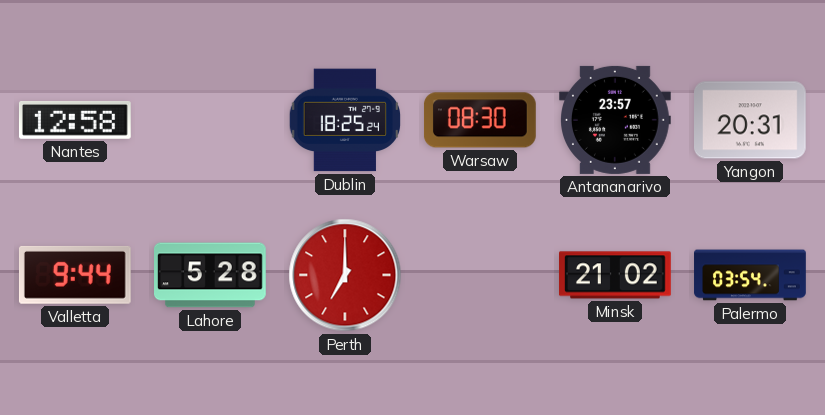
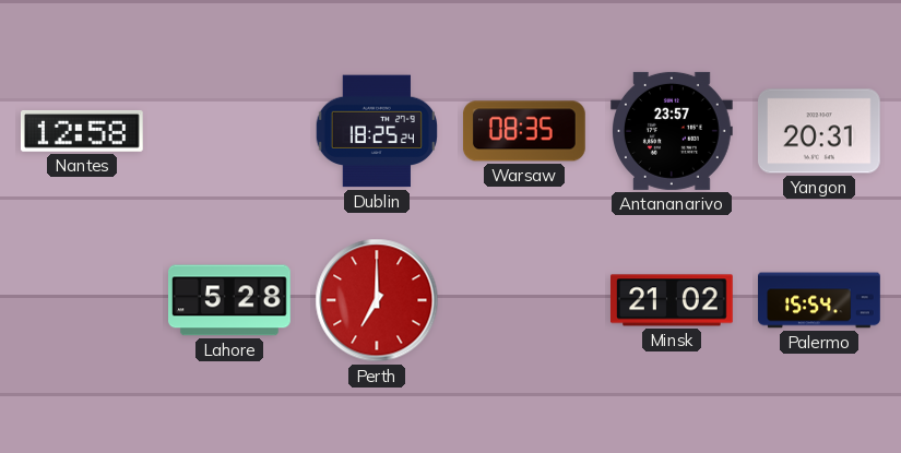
Warsaw: 08:30 -> 08:35 (524, 131)
Valletta: 9:44 -> none (75, 275)
Palermo: 03:54 -> 15:54 (819, 300)
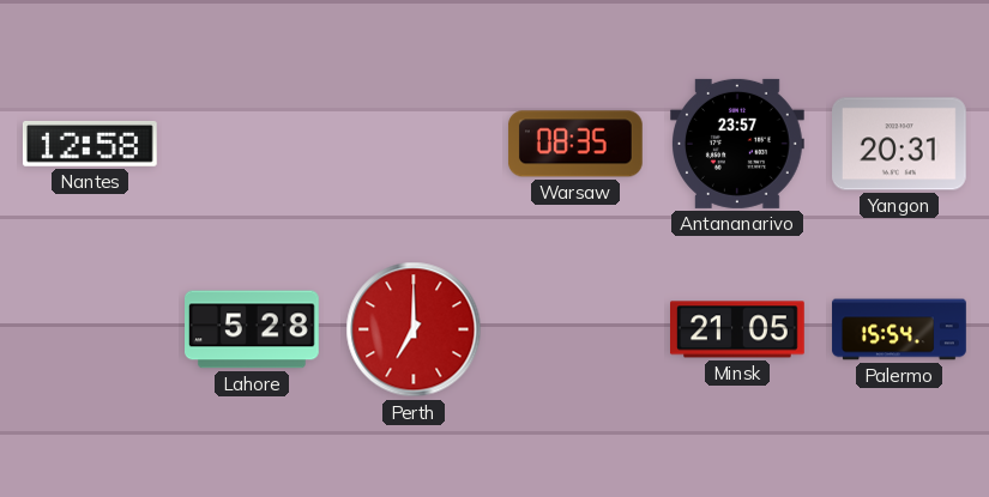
Dublin: 18:25 -> none (376, 131)
Minsk: 21:02 -> 21:05 (738, 329)
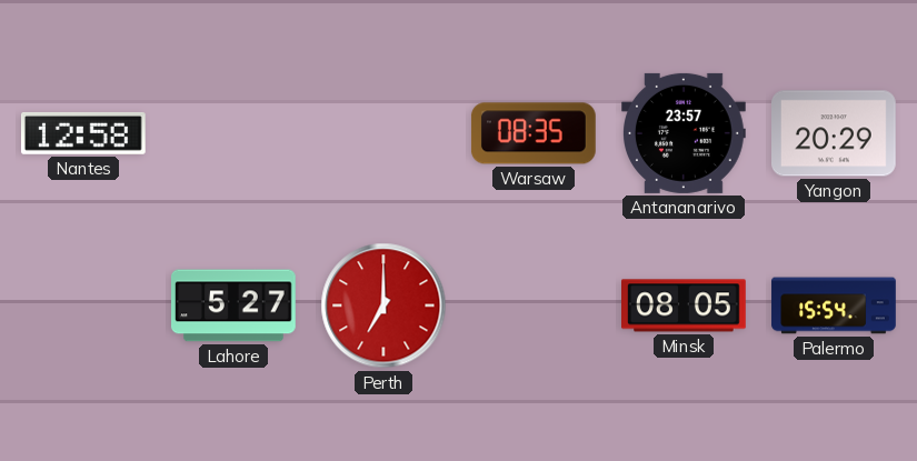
Yangon: 20:31 -> 20:29 (835, 133)
Lahore: 5:28 -> 5:27 (235, 305)
Minsk: 21:05 -> 08:05 (685, 305)
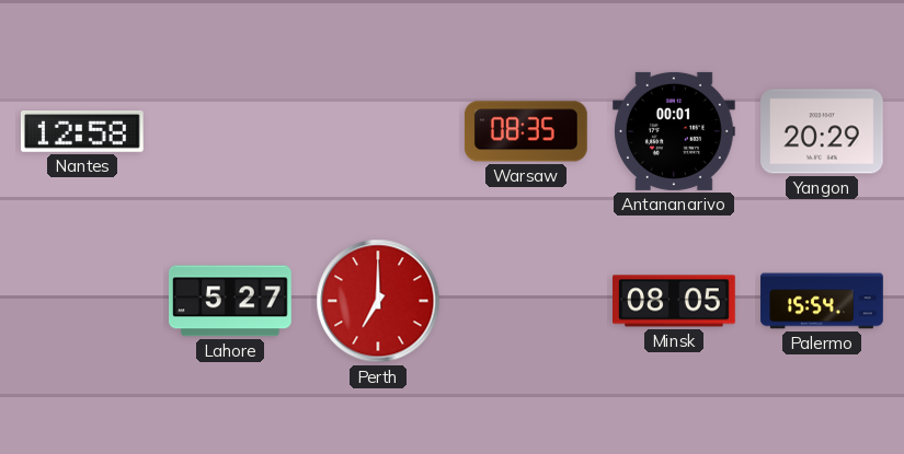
Antananarivo: 23:57 -> 00:01 (675, 131)
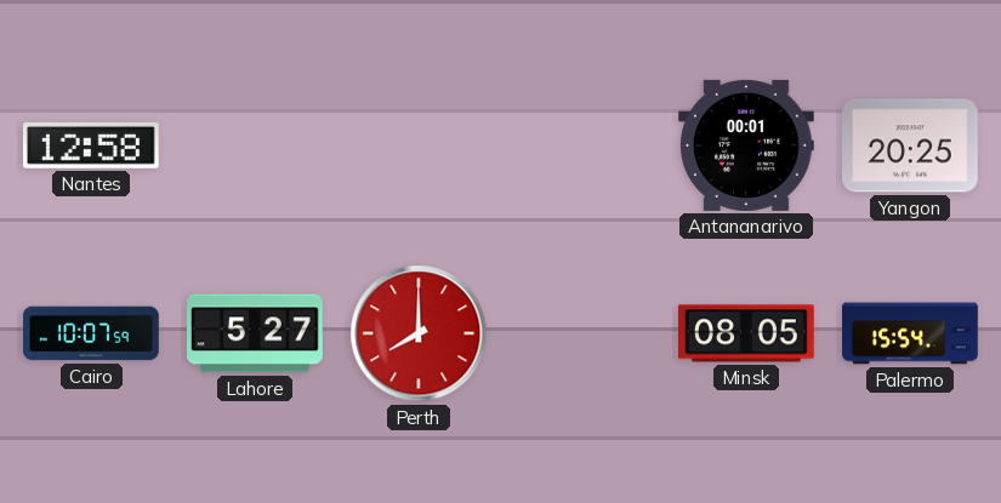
Warsaw: 08:35 -> none (526, 131)
Yangon: 20:29 -> 20:25 (911, 145)
Cairo: none -> 10:07 (92, 333)
Perth: 7:00 -> 8:00 (419, 333)
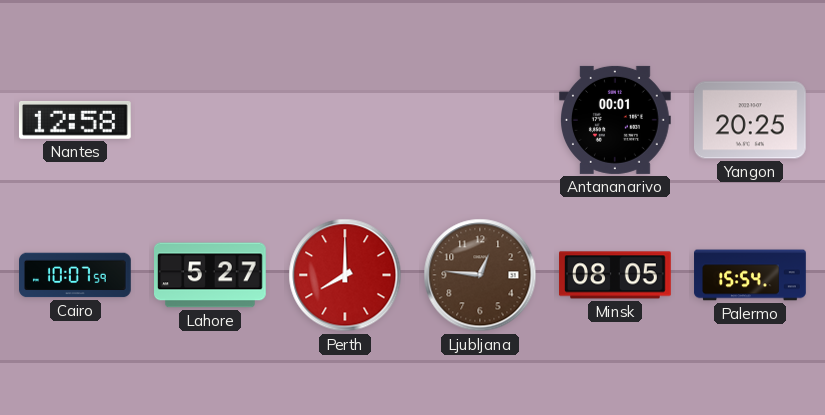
Ljubljana: none -> 12:46 (480, 275)
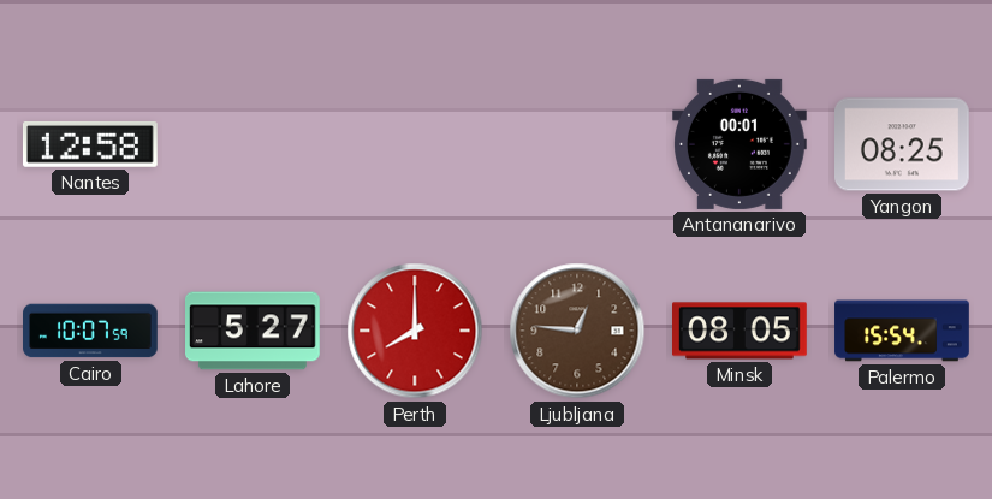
Yangon: 20:25 -> 08:25 (903, 144)
